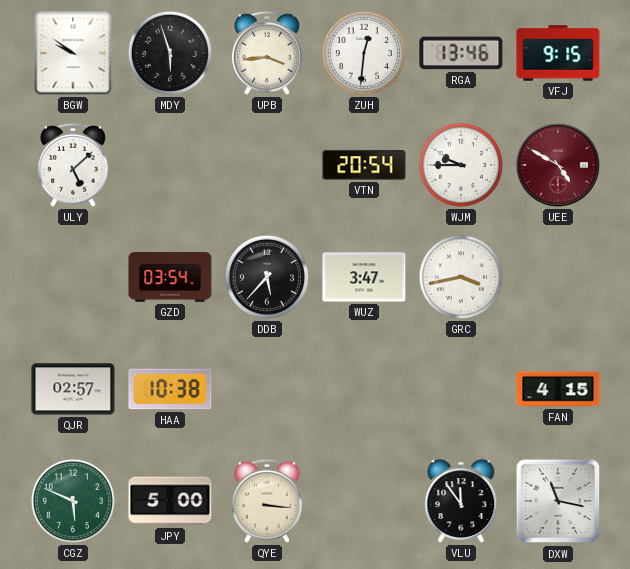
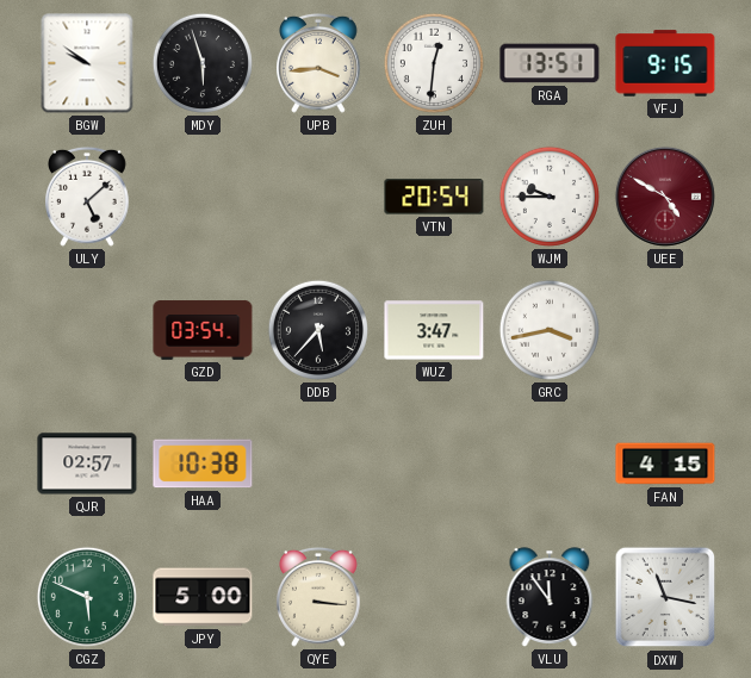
RGA: 13:46 -> 13:51 (550, 63)
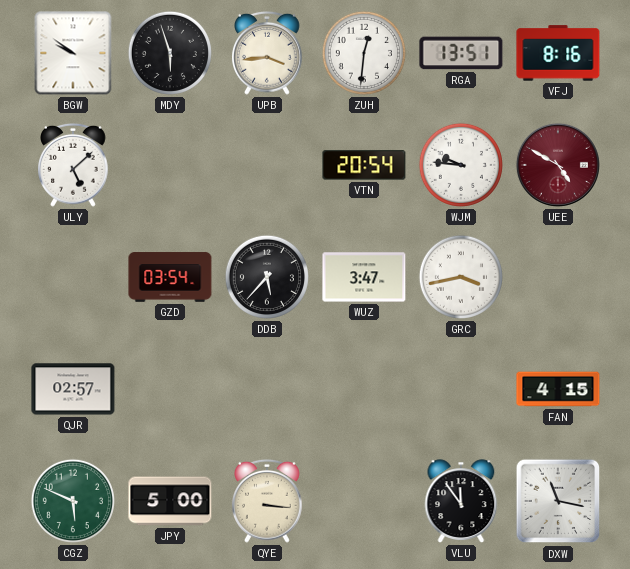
VFJ: 9:15 -> 8:16 (558, 53)
WJM: 9:45 -> 9:46 (461, 165)
HAA: 10:38 -> none (203, 464)
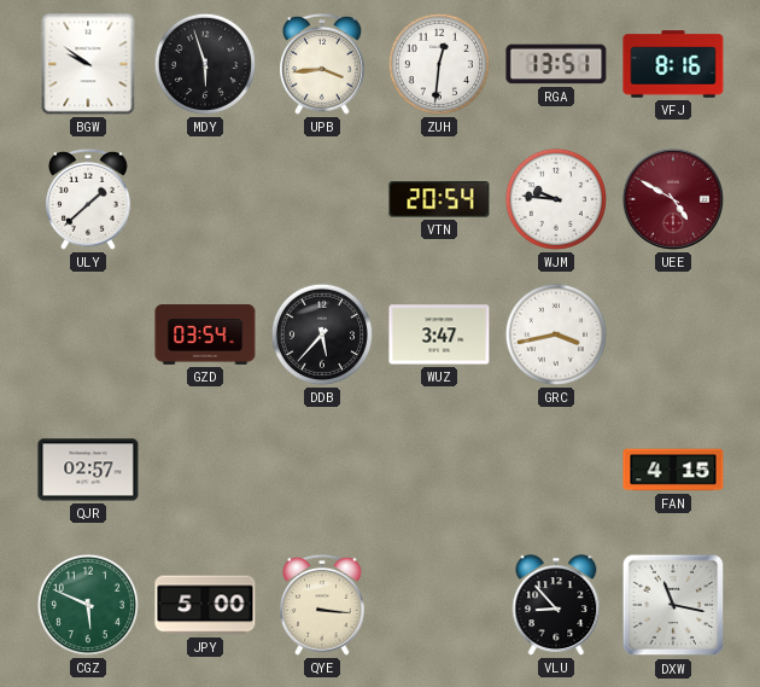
ULY: 5:08 -> 1:38 (89, 199)
VLU: 11:54 -> 8:53 (556, 605)
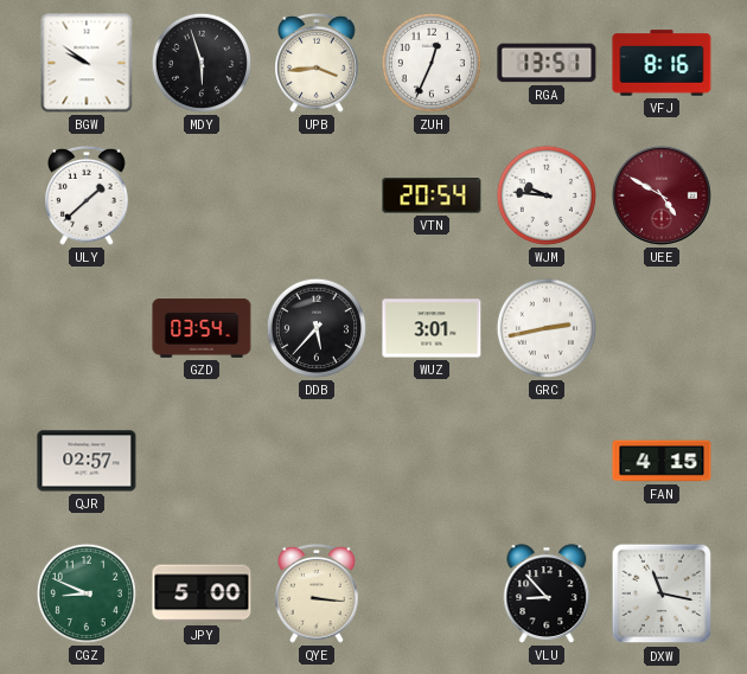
ZUH: 12:31 -> 12:34 (432, 63)
WUZ: 3:47 -> 3:01 (432, 328)
GRC: 3:43 -> 2:43 (547, 328)
CGZ: 5:49 -> 8:49 (87, 593)
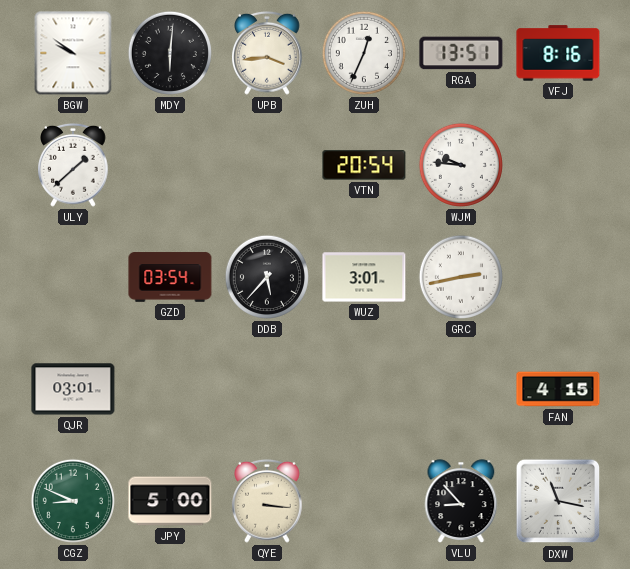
MDY: 5:57 -> 6:01 (170, 53)
UEE: 4:50 -> none (662, 195)
QJR: 02:57 -> 03:01 (73, 389)
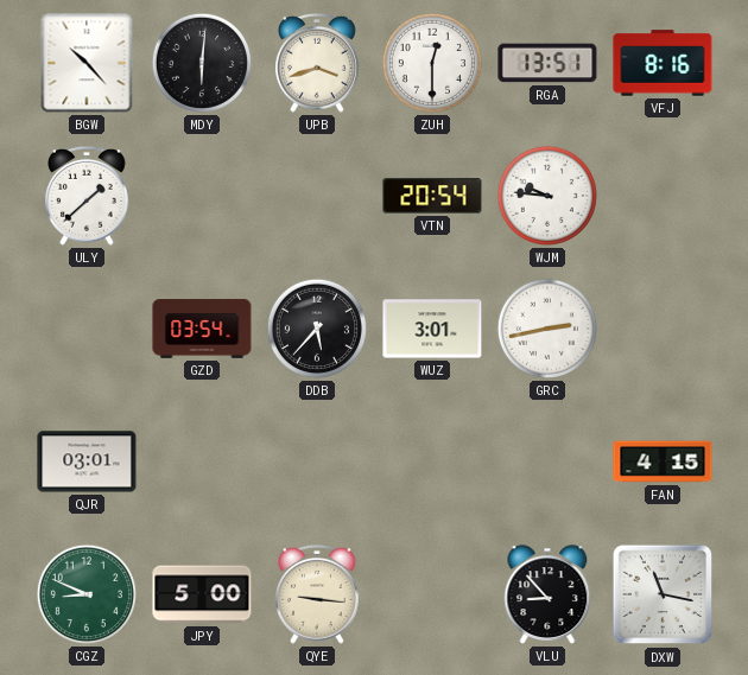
BGW: 9:51 -> 10:23 (87, 63)
UPB: 3:44 -> 3:42 (318, 63)
ZUH: 12:34 -> 12:30 (432, 63)
QYE: 3:16 -> 9:16 (318, 594)
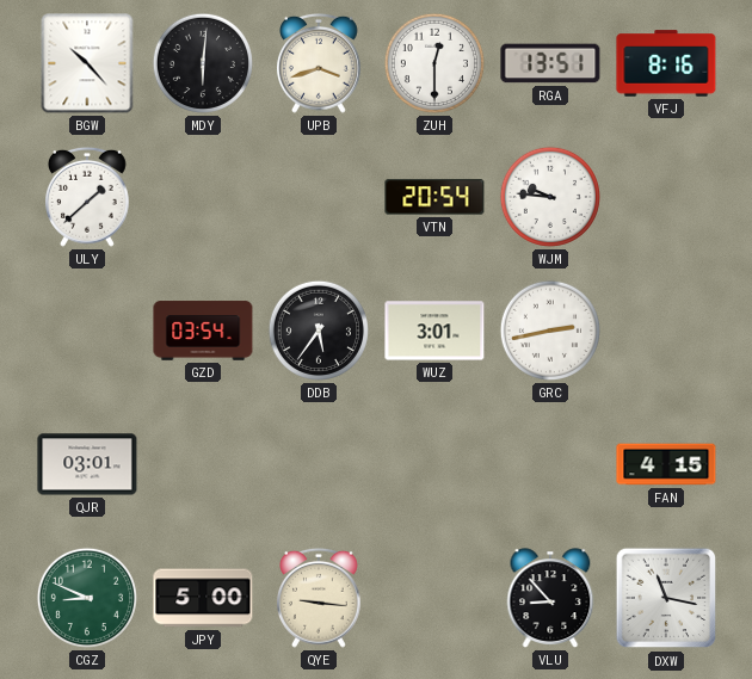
DDB: 5:37 -> 5:36 (319, 331)
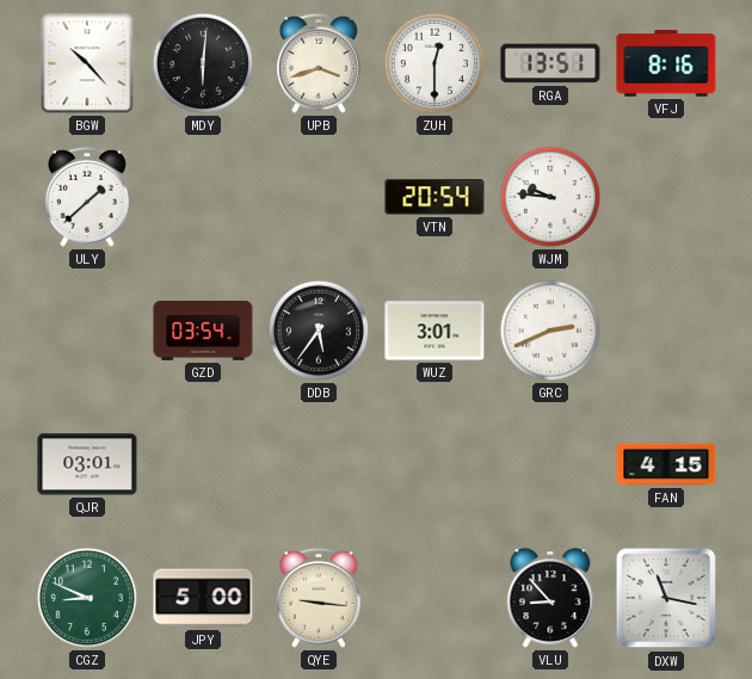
GRC: 2:43 -> 2:41 (550, 331)
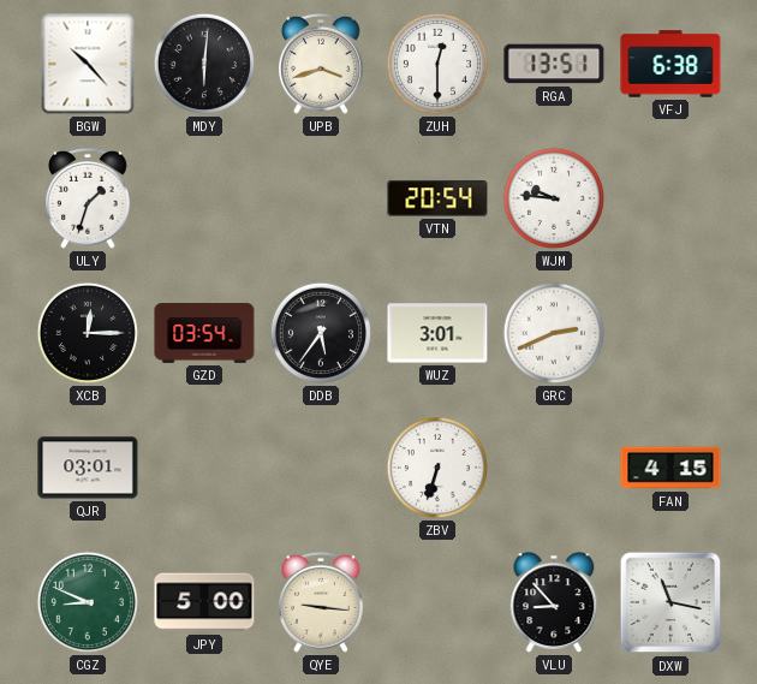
VFJ: 8:16 -> 6:38 (670, 64)
ULY: 1:38 -> 1:33 (89, 198)
XCB: none -> 12:15 (88, 333)
ZBV: none -> 6:33 (437, 468)
